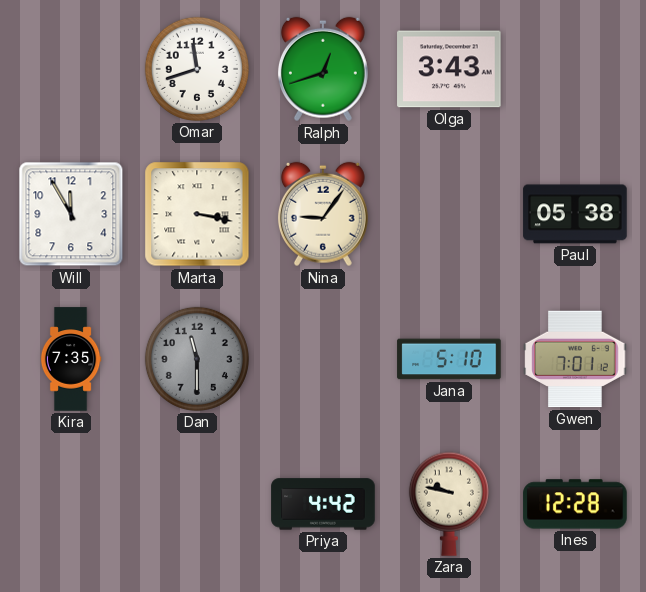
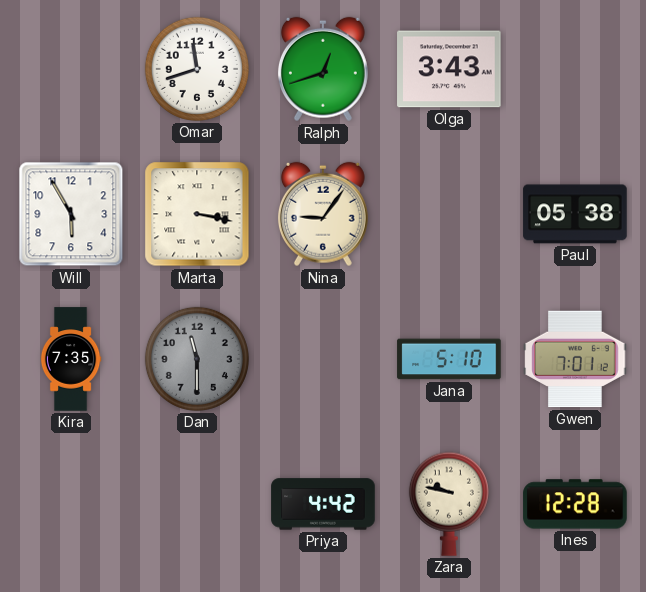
Will: 11:55 -> 5:55 (71, 214)
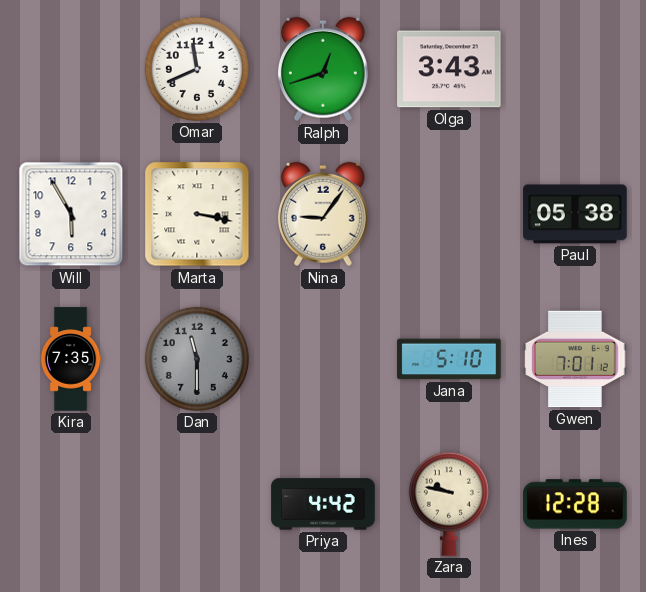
Omar: 11:42 -> 11:41 (197, 69)
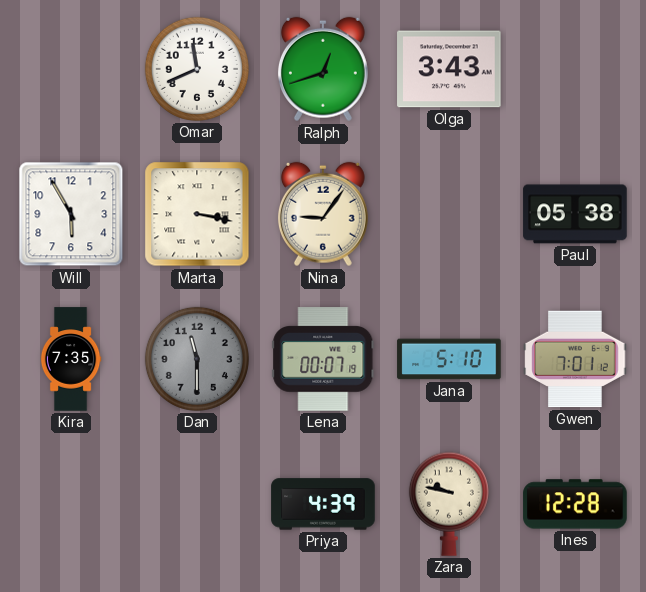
Lena: none -> 00:07 (323, 359)
Priya: 4:42 -> 4:39 (323, 504)
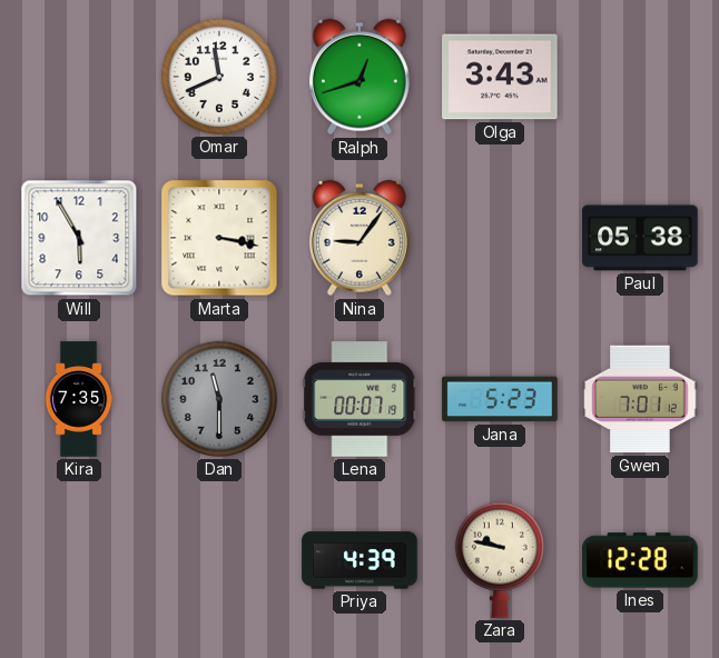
Jana: 5:10 -> 5:23 (500, 399)
